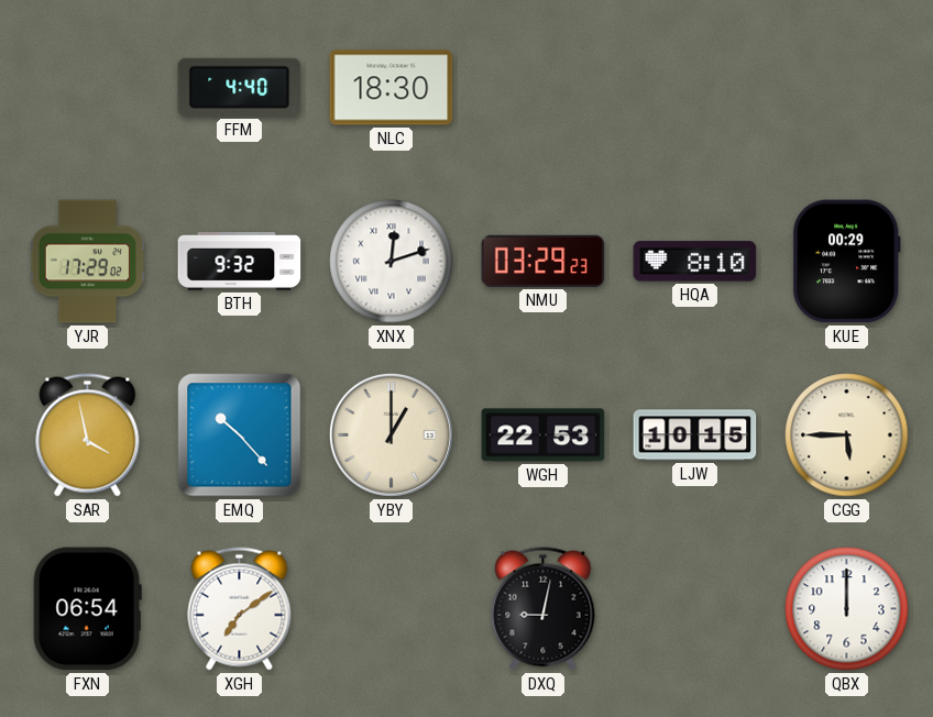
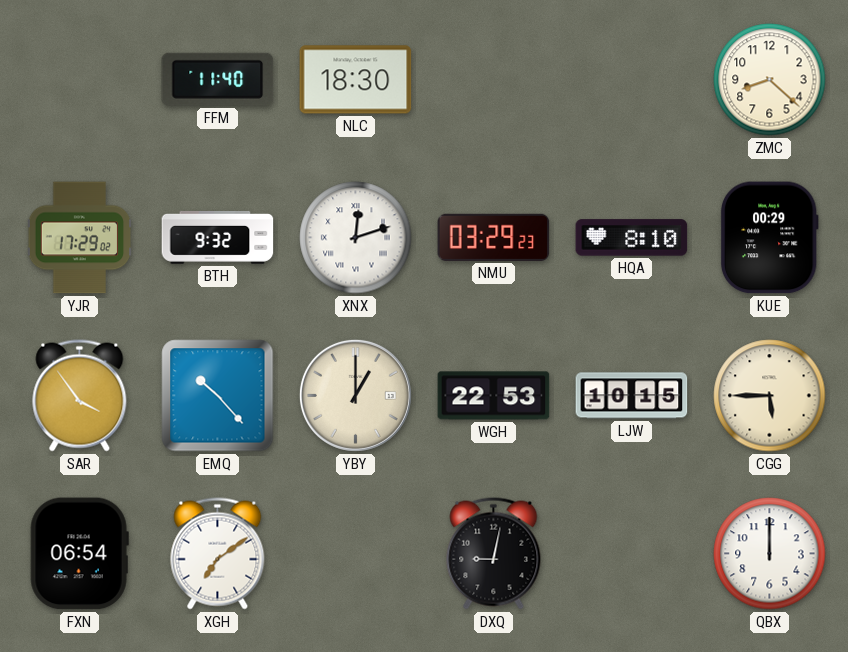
FFM: 4:40 -> 11:40 (218, 79)
ZMC: none -> 8:22 (770, 80)
SAR: 3:58 -> 3:54 (80, 396)
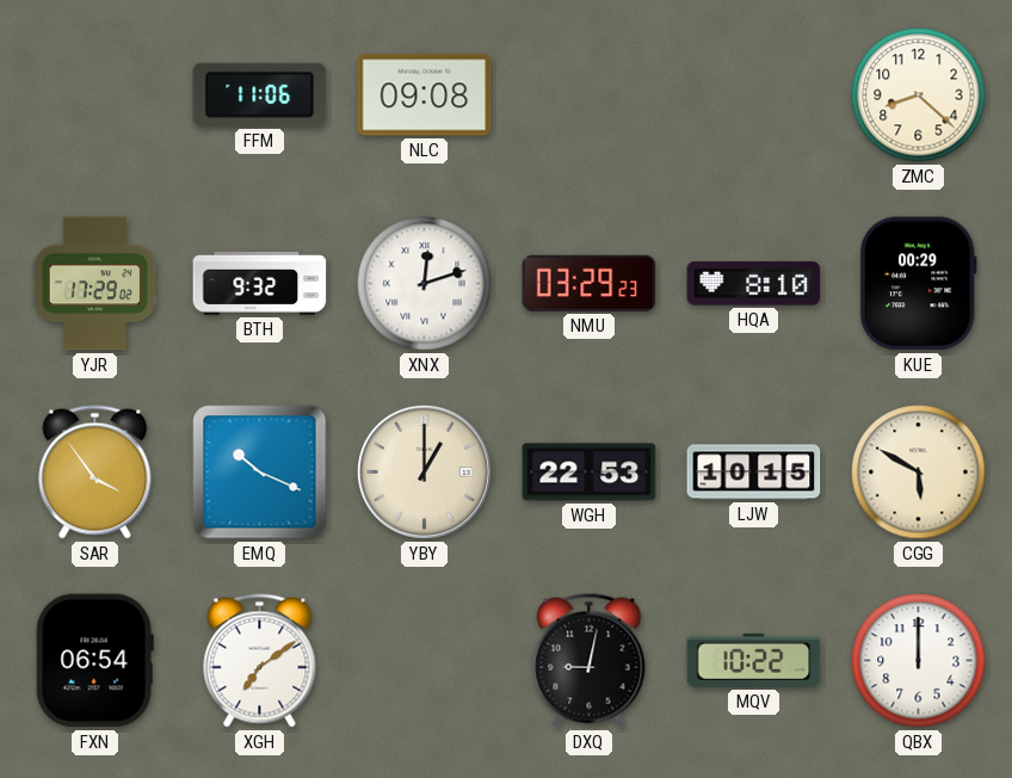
FFM: 11:40 -> 11:06 (260, 94)
NLC: 18:30 -> 09:08 (425, 95)
EMQ: 10:23 -> 10:19 (260, 473)
CGG: 5:45 -> 5:50 (919, 473)
MQV: none -> 10:22 (754, 660)
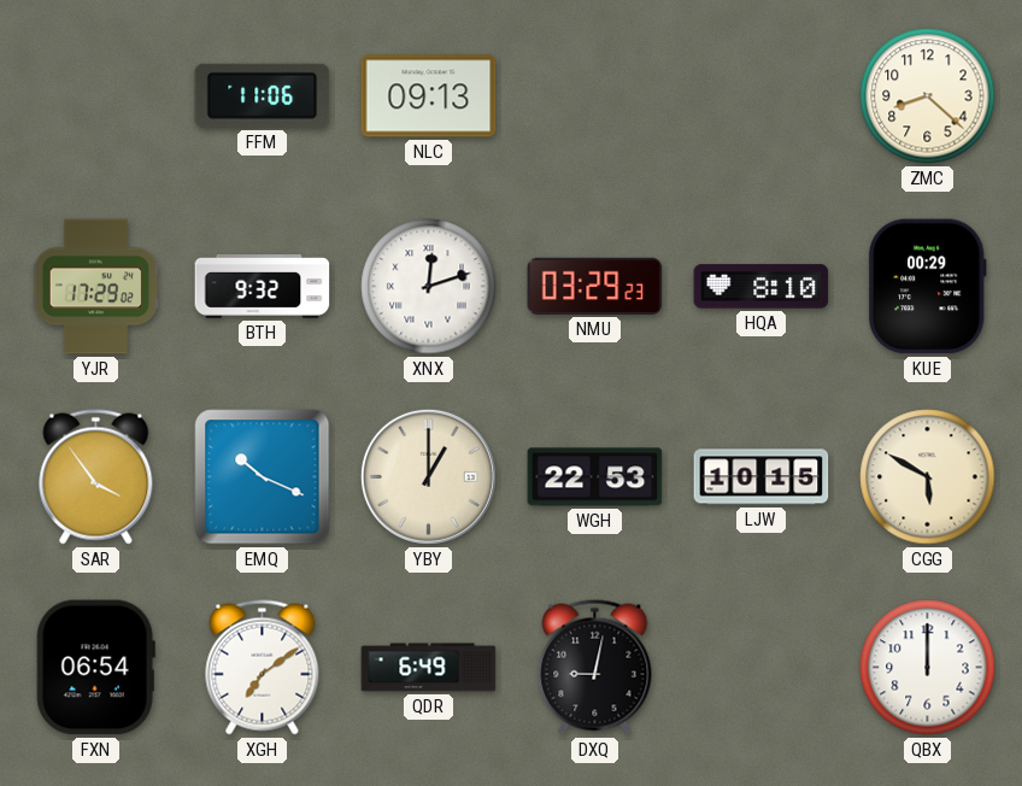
NLC: 09:08 -> 09:13 (429, 96)
QDR: none -> 6:49 (429, 668)
MQV: 10:22 -> none (754, 660)
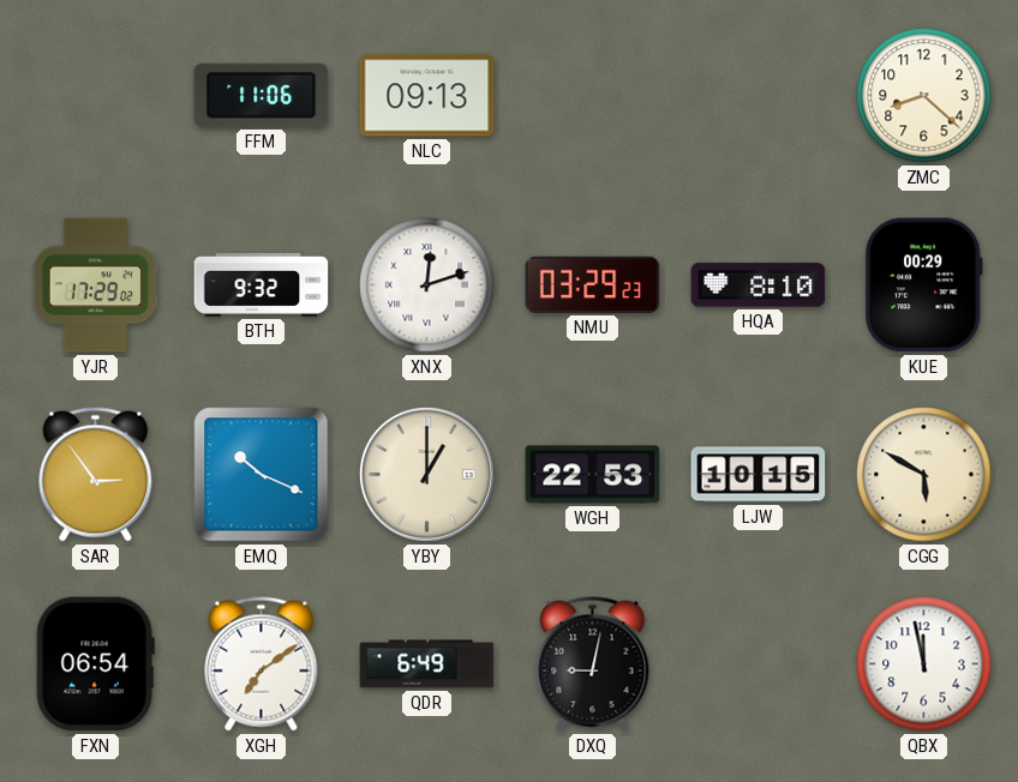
SAR: 3:54 -> 2:54 (96, 475)
QBX: 12:00 -> 11:58 (924, 664)
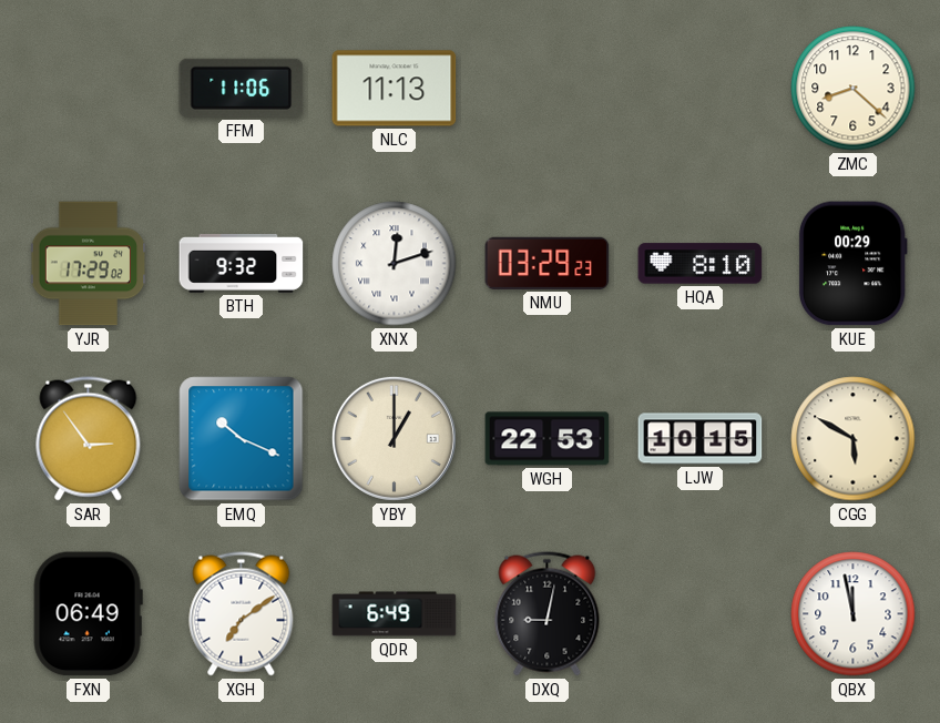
NLC: 09:13 -> 11:13 (395, 89)
FXN: 06:54 -> 06:49 (88, 614)
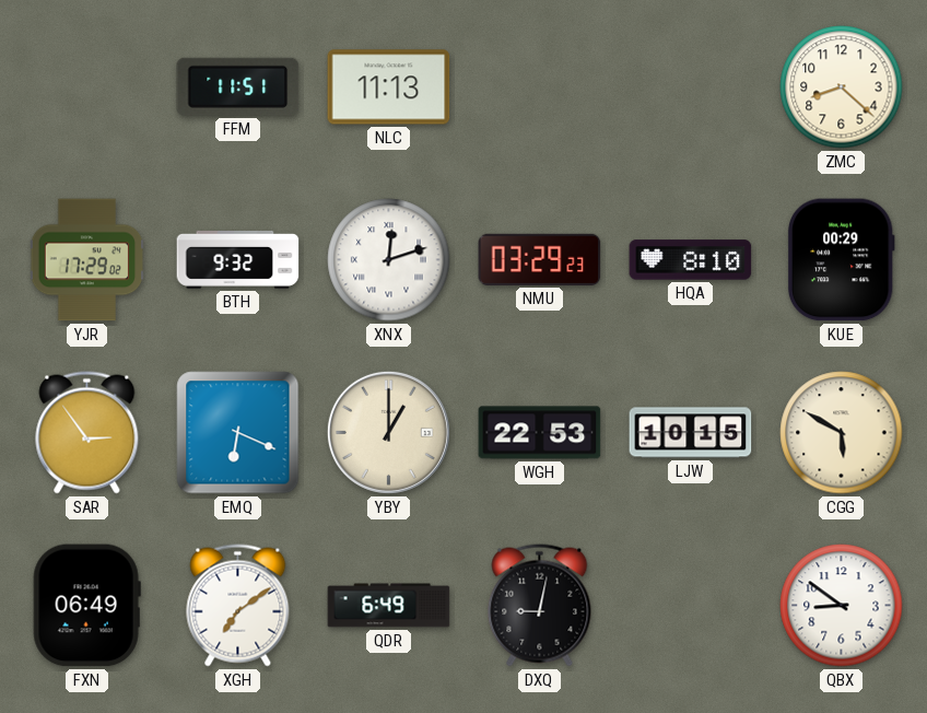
FFM: 11:06 -> 11:51 (238, 86)
EMQ: 10:19 -> 6:19 (238, 433)
QBX: 11:58 -> 8:51 (842, 606)
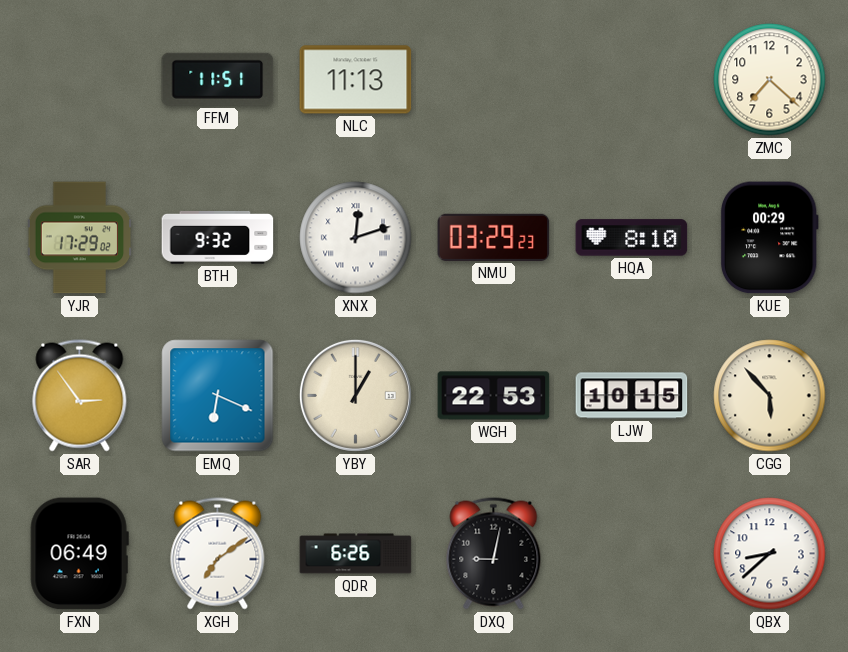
ZMC: 8:22 -> 7:22 (770, 80)
CGG: 5:50 -> 5:53 (770, 396)
QDR: 6:49 -> 6:26 (356, 554)
QBX: 8:51 -> 8:38 (770, 554)
